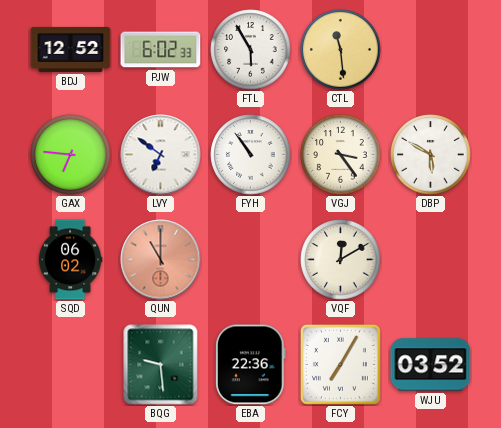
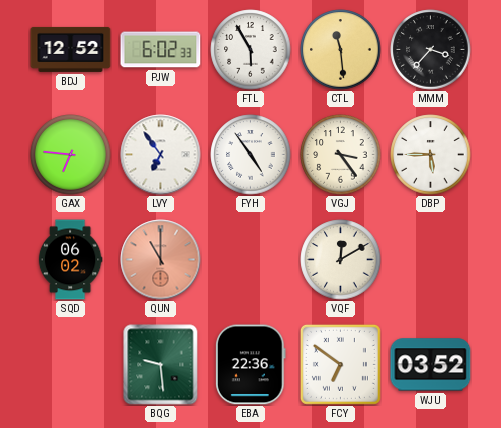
MMM: none -> 3:37 (431, 50)
LVY: 6:51 -> 6:54 (161, 155)
FYH: 10:54 -> 4:54 (251, 155)
DBP: 5:50 -> 5:45 (431, 155)
FCY: 7:05 -> 6:51 (340, 364)
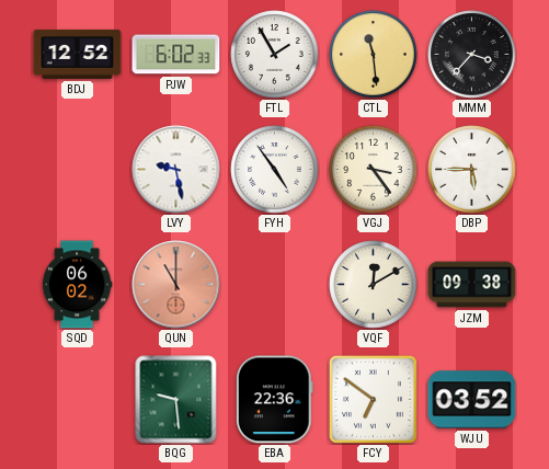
FTL: 5:55 -> 1:55 (275, 55)
GAX: 6:46 -> none (71, 155)
LVY: 6:54 -> 9:28 (176, 170)
JZM: none -> 09:38 (472, 285)
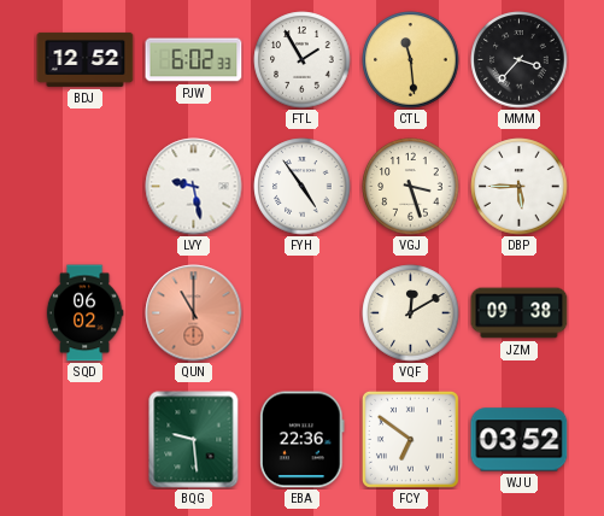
VGJ: 3:24 -> 3:27 (411, 187)
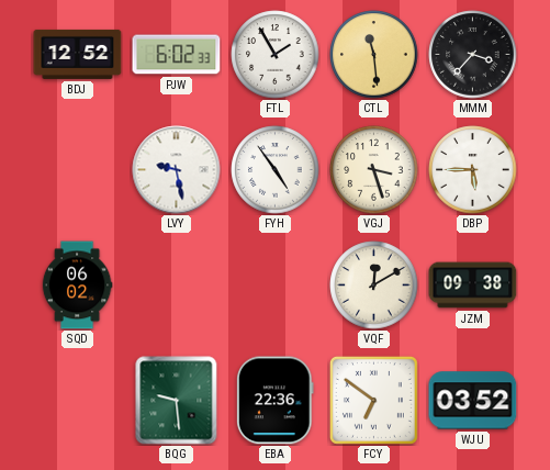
QUN: 11:00 -> none (194, 313)
